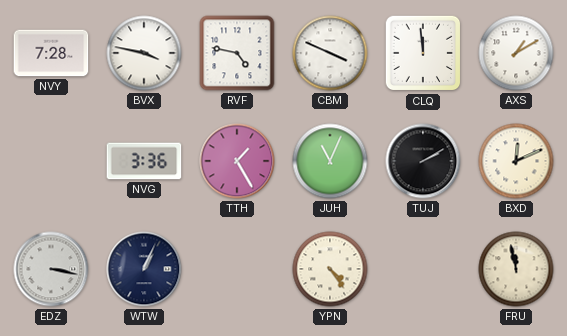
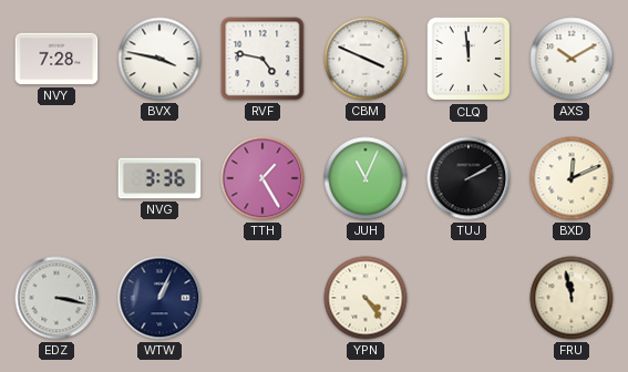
AXS: 1:10 -> 10:10 (572, 59)
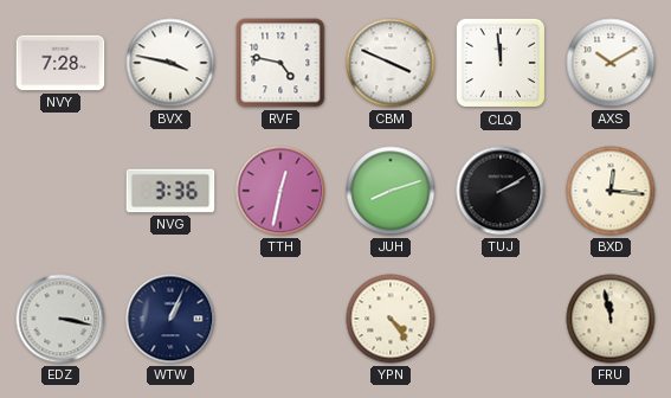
TTH: 1:25 -> 12:32 (280, 191)
JUH: 11:04 -> 8:12 (391, 191)
BXD: 12:11 -> 12:16 (611, 191)
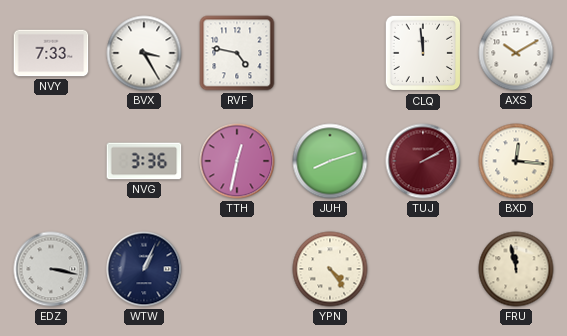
NVY: 7:28 -> 7:33 (51, 53)
BVX: 3:47 -> 3:25 (144, 53)
CBM: 3:49 -> none (391, 63)
TUJ dial: black -> burgundy (423, 161)
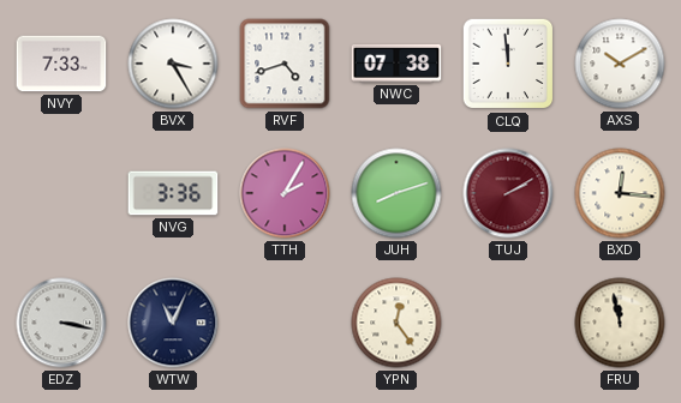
RVF: 4:47 -> 4:42 (285, 64)
NWC: none -> 07:38 (396, 64)
TTH: 12:32 -> 2:05 (285, 193)
WTW: 1:04 -> 11:04 (173, 323)
YPN: 4:24 -> 12:24 (396, 323)
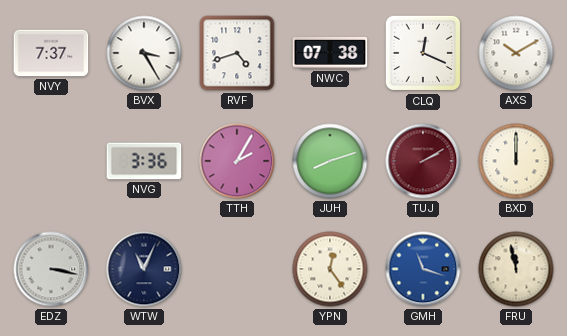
NVY: 7:33 -> 7:37 (51, 53)
CLQ: 11:59 -> 12:19 (423, 53)
BXD: 12:16 -> 12:00 (516, 161)
GMH: none -> 11:18 (423, 269)
